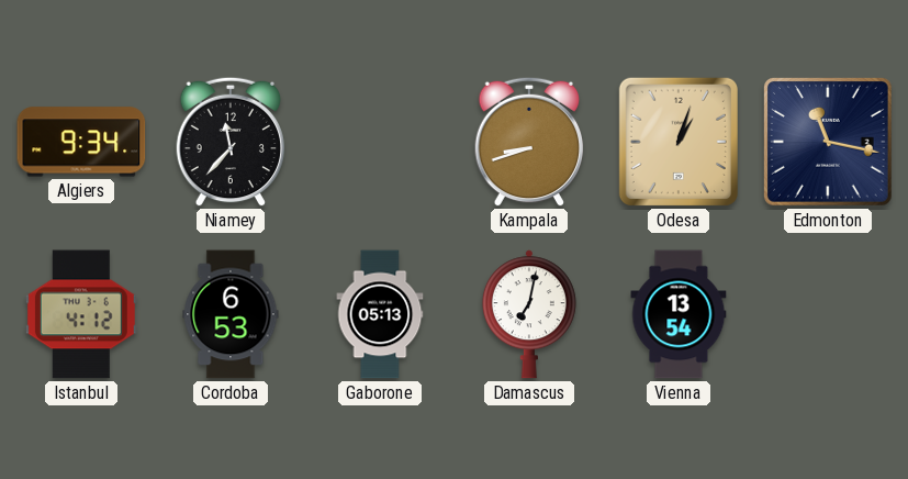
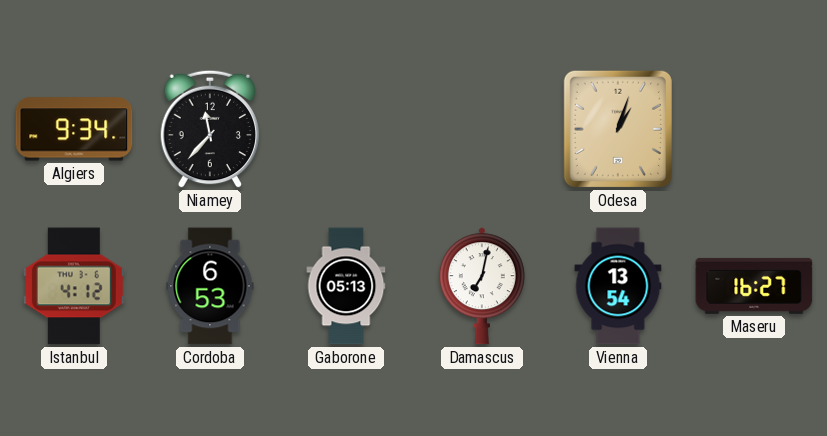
Kampala: 8:42 -> none (529, 142)
Edmonton: 11:17 -> none (829, 143)
Maseru: none -> 16:27 (754, 286)
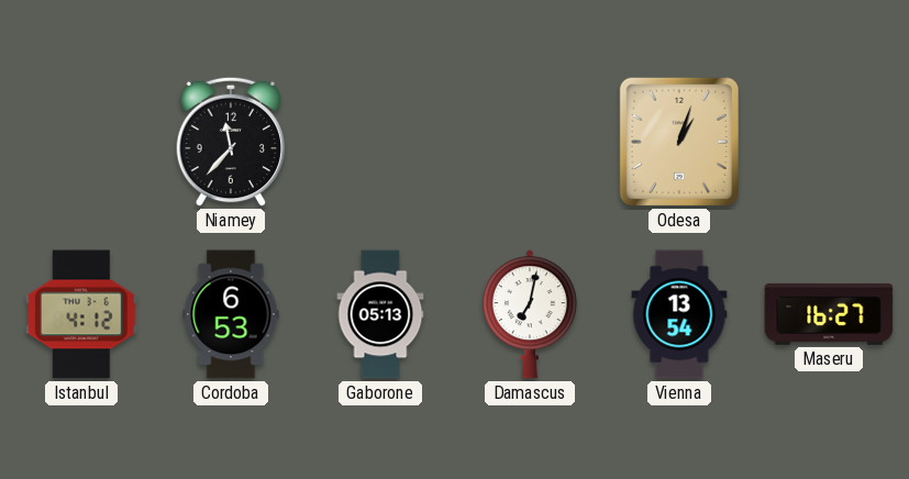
Algiers: 9:34 -> none (74, 129)
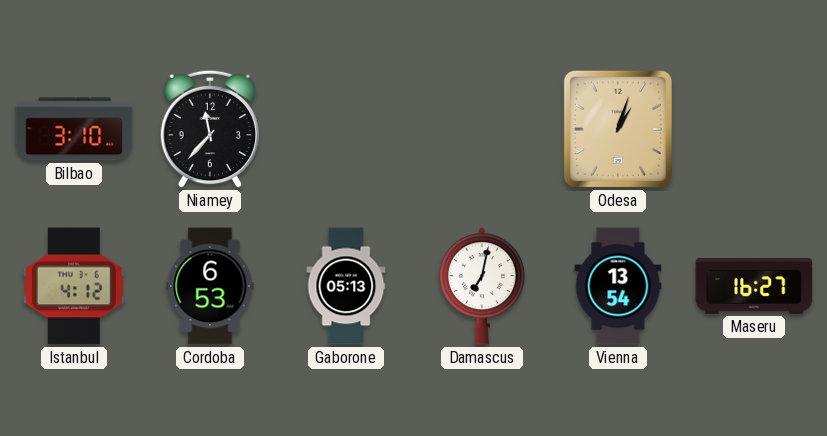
Bilbao: none -> 3:10 (74, 129)
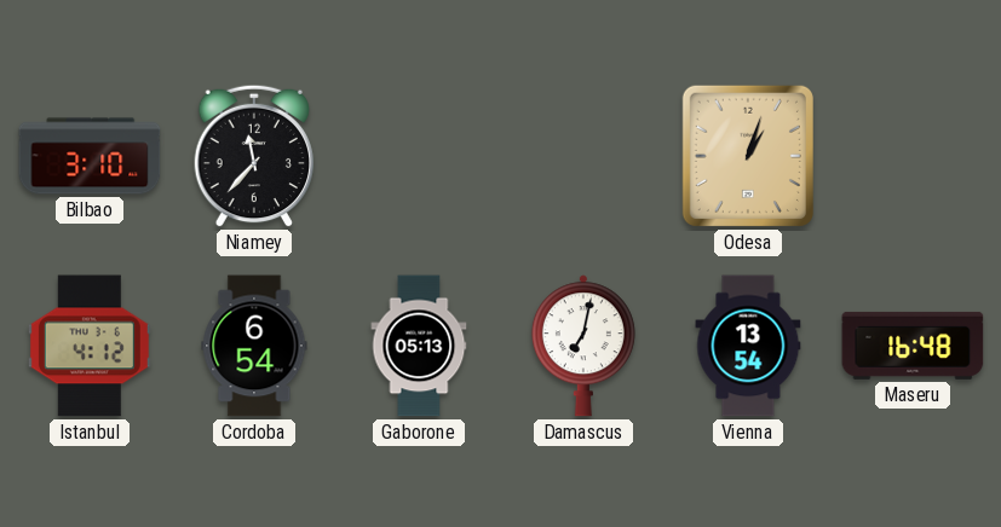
Cordoba: 6:53 -> 6:54 (254, 346)
Maseru: 16:27 -> 16:48 (913, 346)
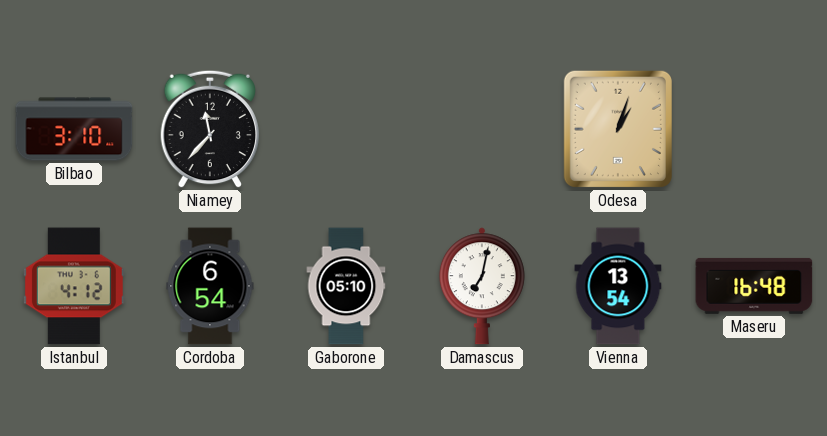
Gaborone: 05:13 -> 05:10 (346, 286)
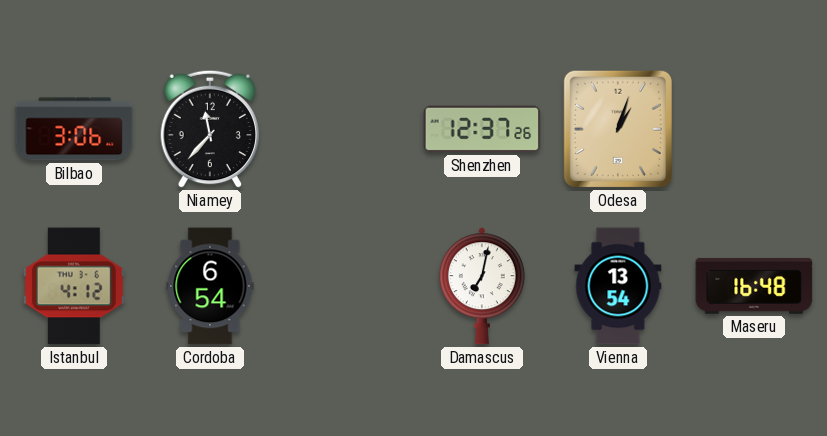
Bilbao: 3:10 -> 3:06 (74, 129)
Shenzhen: none -> 12:37 (482, 129)
Gaborone: 05:10 -> none (346, 286)
